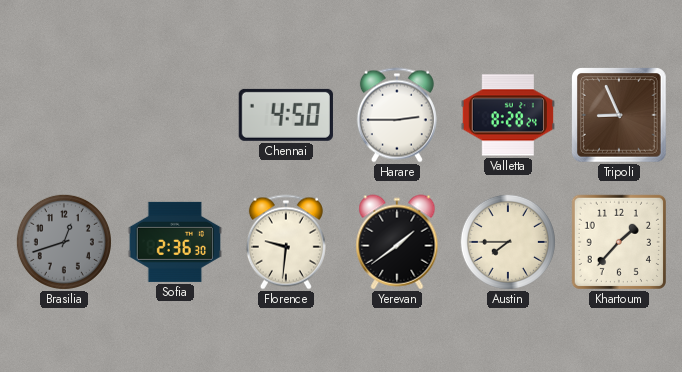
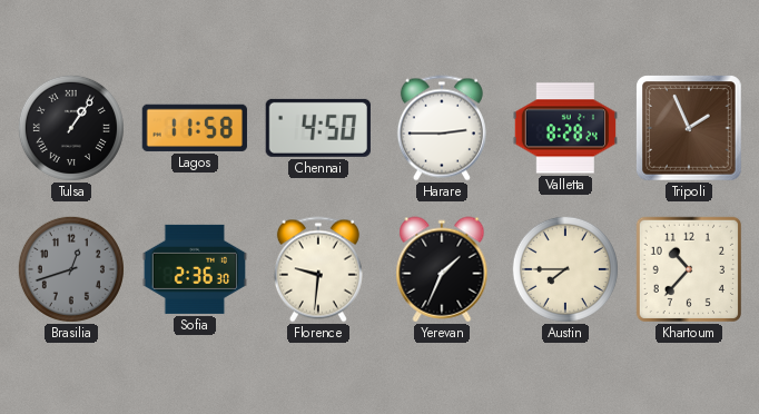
Tulsa: none -> 1:06 (71, 128)
Lagos: none -> 11:58 (195, 128)
Tripoli: 8:56 -> 1:56 (690, 129)
Yerevan: 1:39 -> 1:34 (442, 269)
Khartoum: 1:37 -> 10:37 (688, 268)
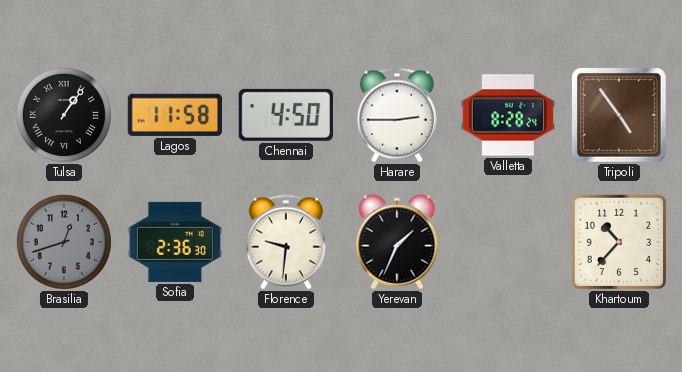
Tripoli: 1:56 -> 4:54 (620, 116)
Austin: 7:45 -> none (565, 269)
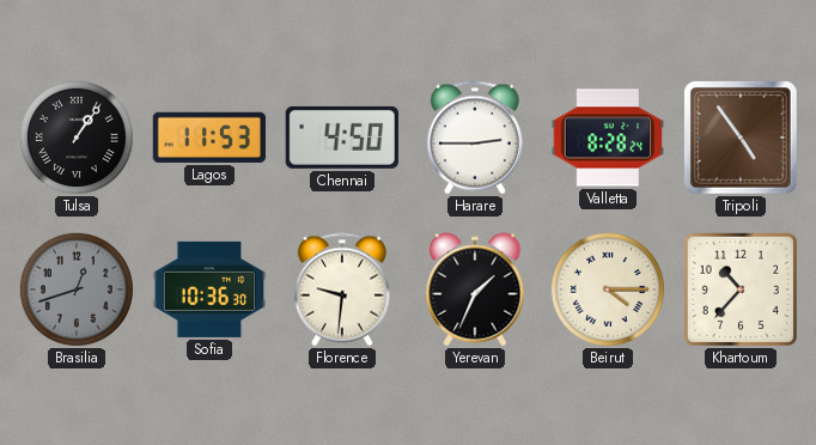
Lagos: 11:58 -> 11:53 (209, 138)
Sofia: 2:36 -> 10:36 (208, 289)
Beirut: none -> 4:15 (608, 289)
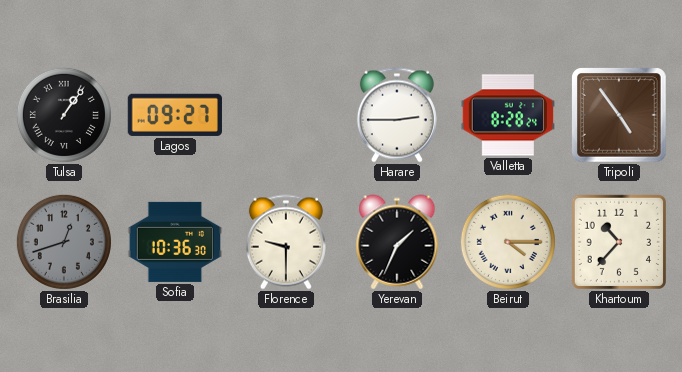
Lagos: 11:53 -> 09:27 (175, 115)
Chennai: 4:50 -> none (342, 138)
Florence: 9:31 -> 9:30 (286, 242)
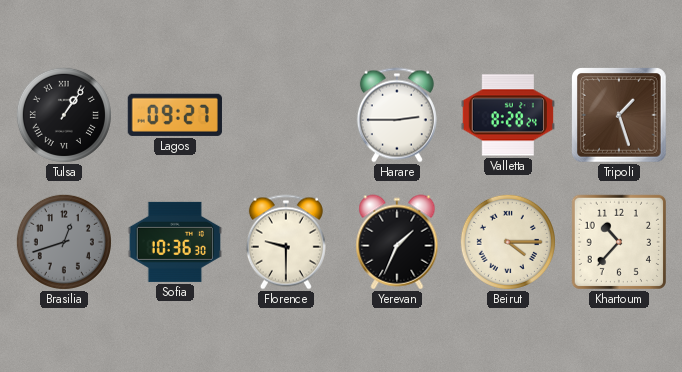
Tripoli: 4:54 -> 1:27 (620, 116)
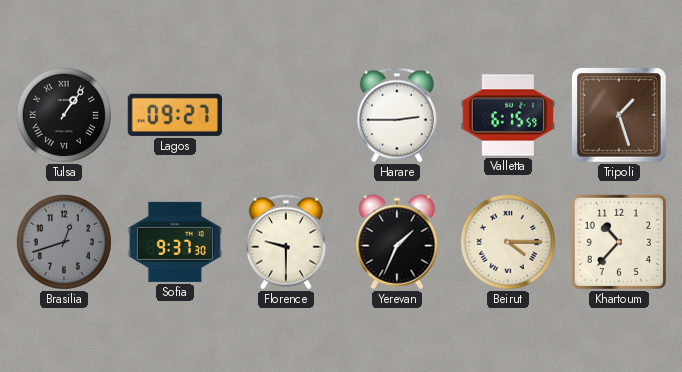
Valletta: 8:28 -> 6:15 (507, 115)
Sofia: 10:36 -> 9:37 (174, 242)
